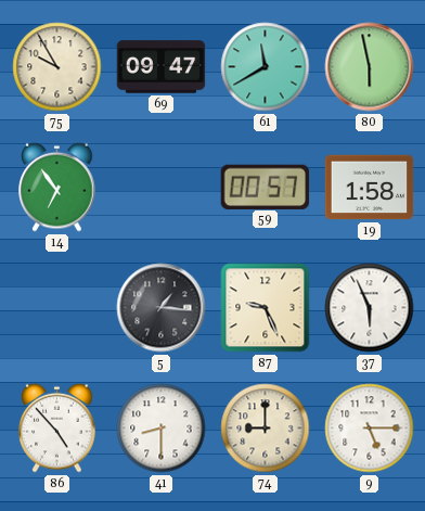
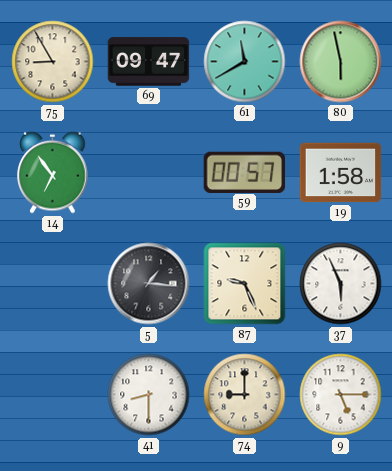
75: 9:55 -> 8:55 (53, 62)
86: 4:53 -> none (57, 427)
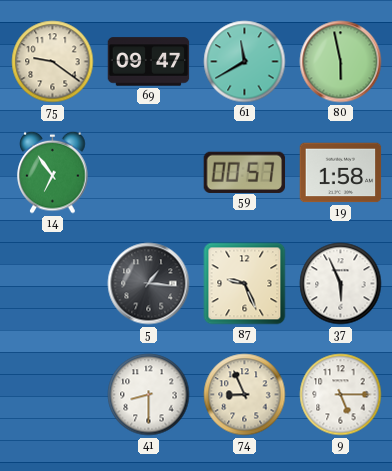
75: 8:55 -> 9:21 (53, 62)
74: 9:00 -> 8:56 (245, 395)
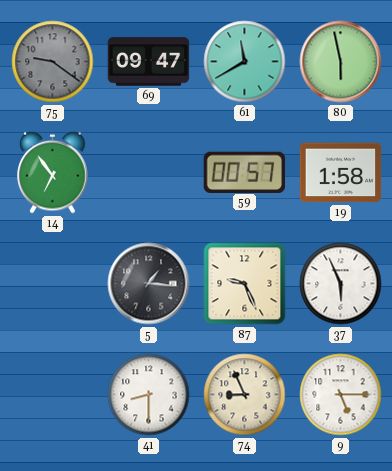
75 dial: cream -> grey (53, 62)
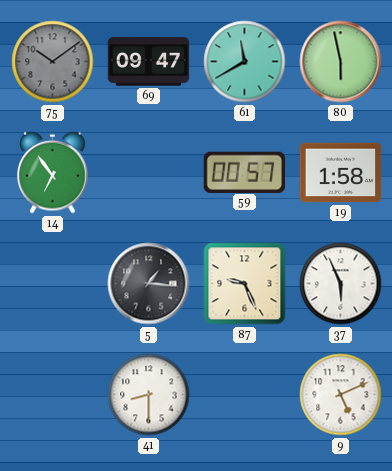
75: 9:21 -> 10:09 (53, 62)
74: 8:56 -> none (245, 395)
9: 5:15 -> 5:11 (341, 395)
